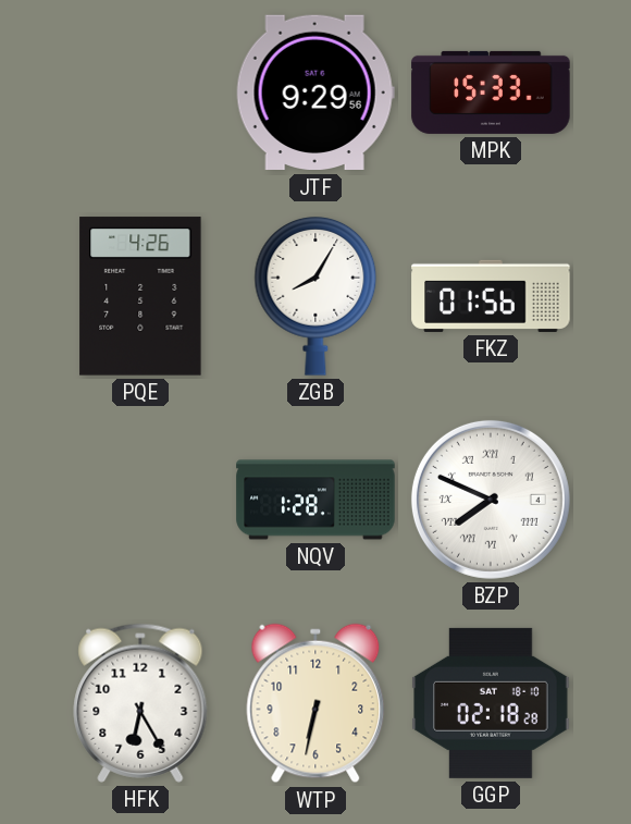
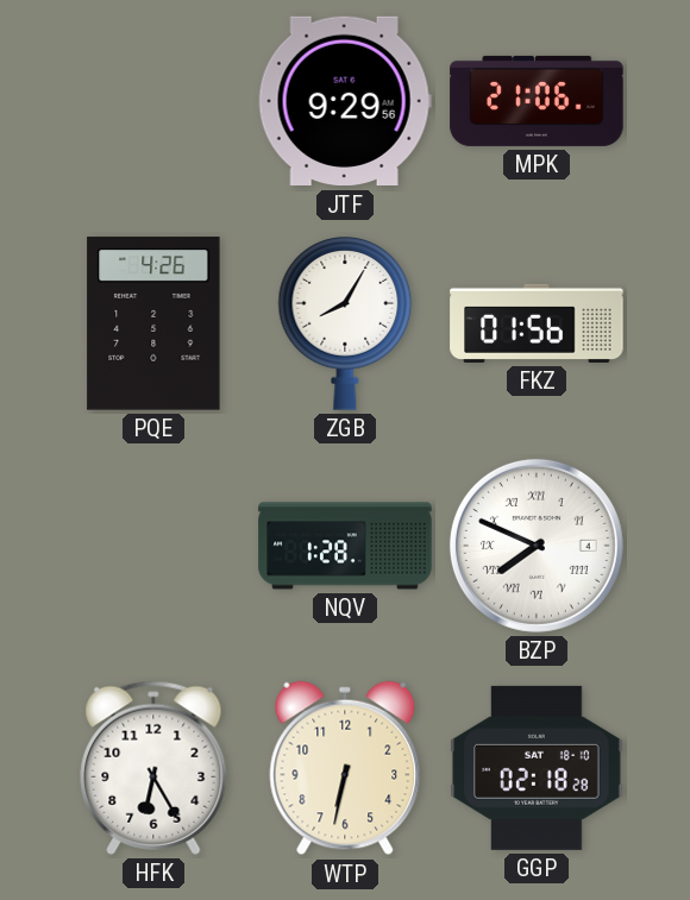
MPK: 15:33 -> 21:06 (537, 101)
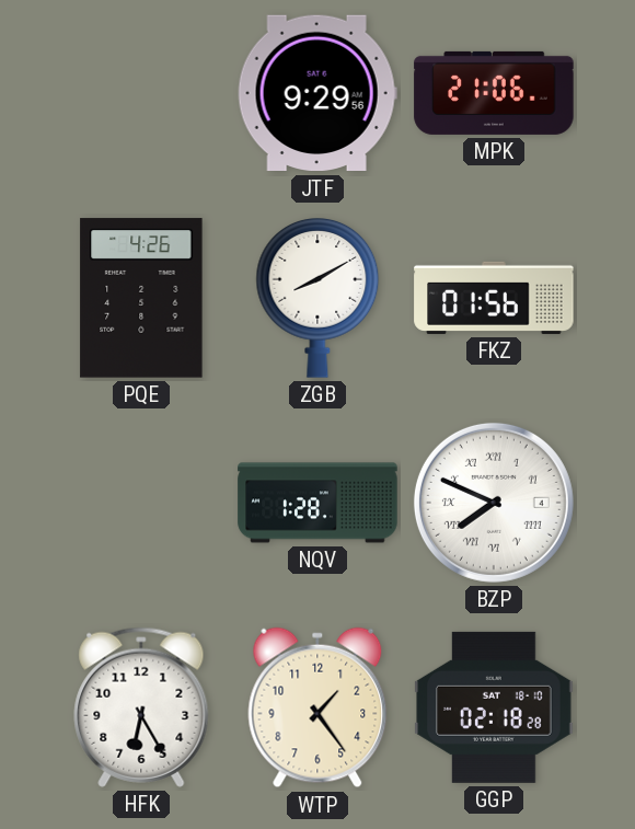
ZGB: 8:05 -> 8:10 (317, 299)
WTP: 6:32 -> 1:24 (317, 707)
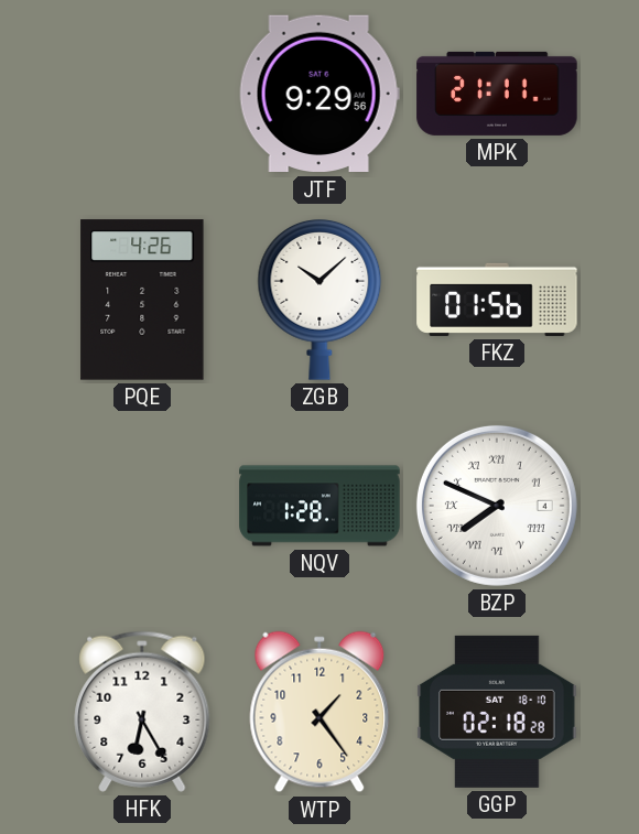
MPK: 21:06 -> 21:11 (497, 94)
ZGB: 8:10 -> 10:08 (319, 301)
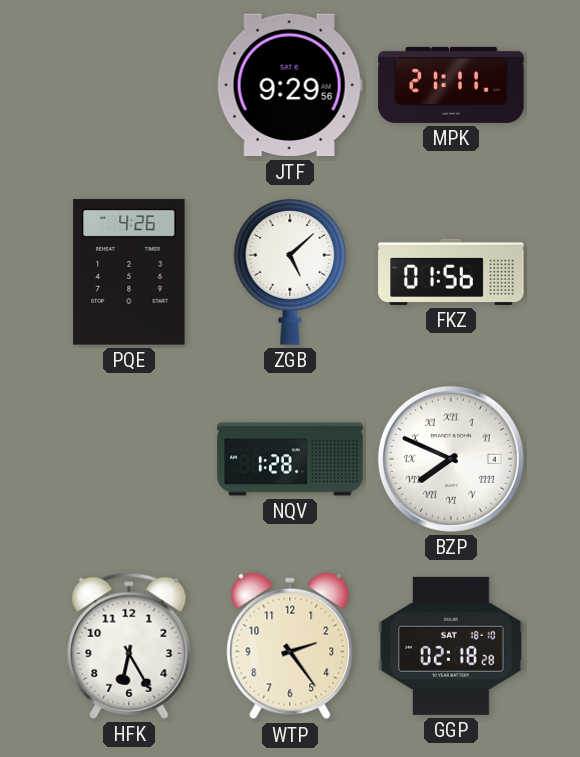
ZGB: 10:08 -> 5:08 (290, 273)
WTP: 1:24 -> 2:24 (290, 646)
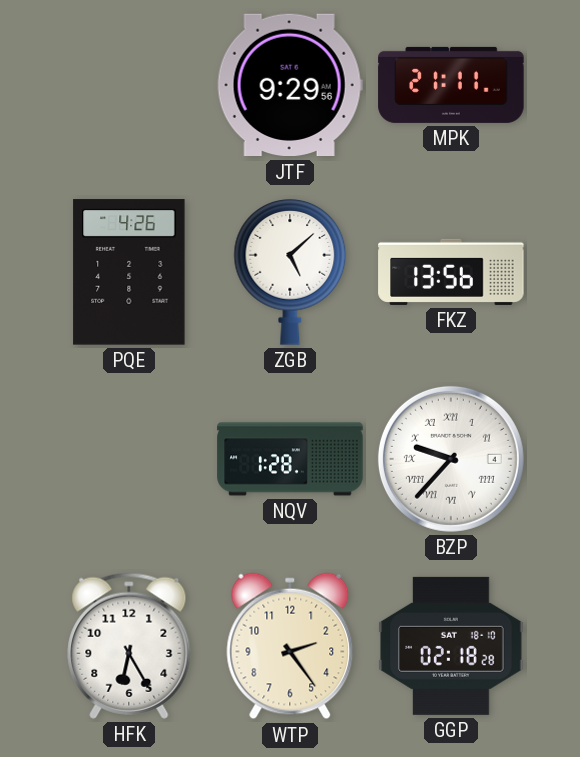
FKZ: 01:56 -> 13:56 (451, 272)
BZP: 7:49 -> 9:37 (451, 459)
